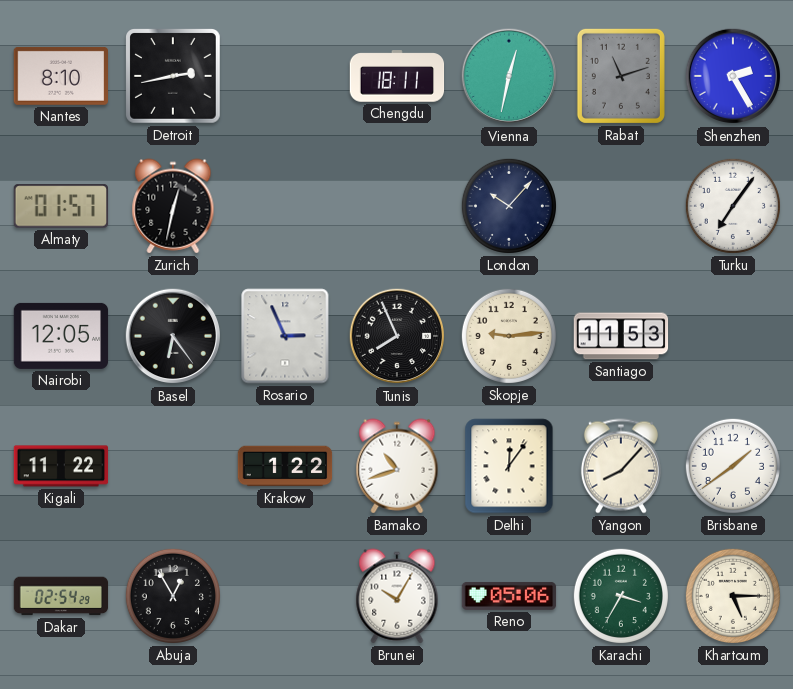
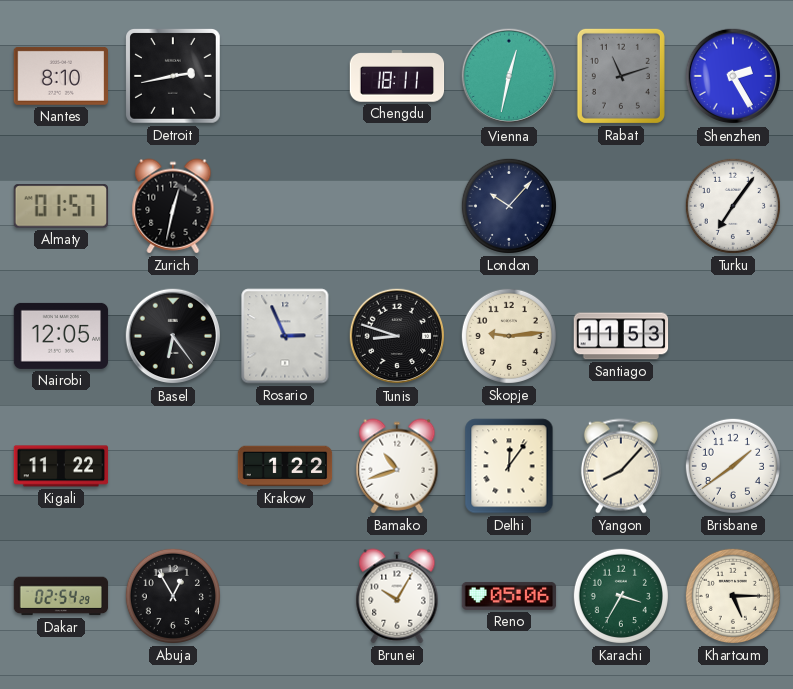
Tunis: 7:56 -> 8:48 (397, 336)
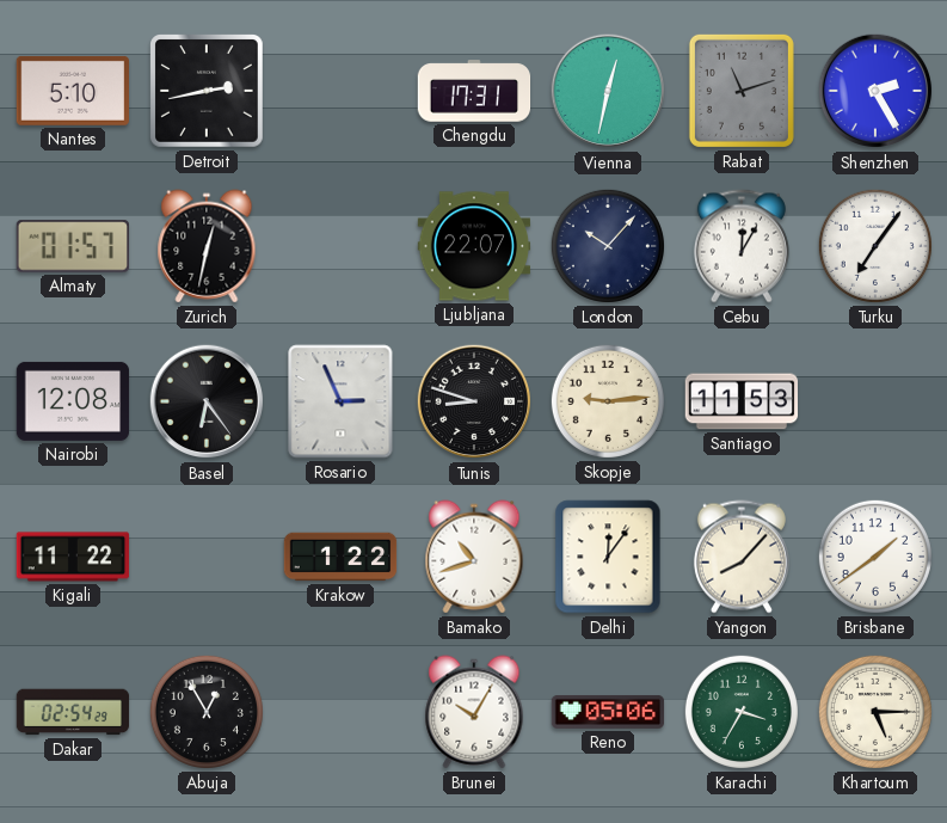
Nantes: 8:10 -> 5:10 (72, 91)
Chengdu: 18:11 -> 17:31 (474, 91)
Ljubljana: none -> 22:07 (474, 246)
Cebu: none -> 12:05 (742, 246)
Nairobi: 12:05 -> 12:08 (73, 401)
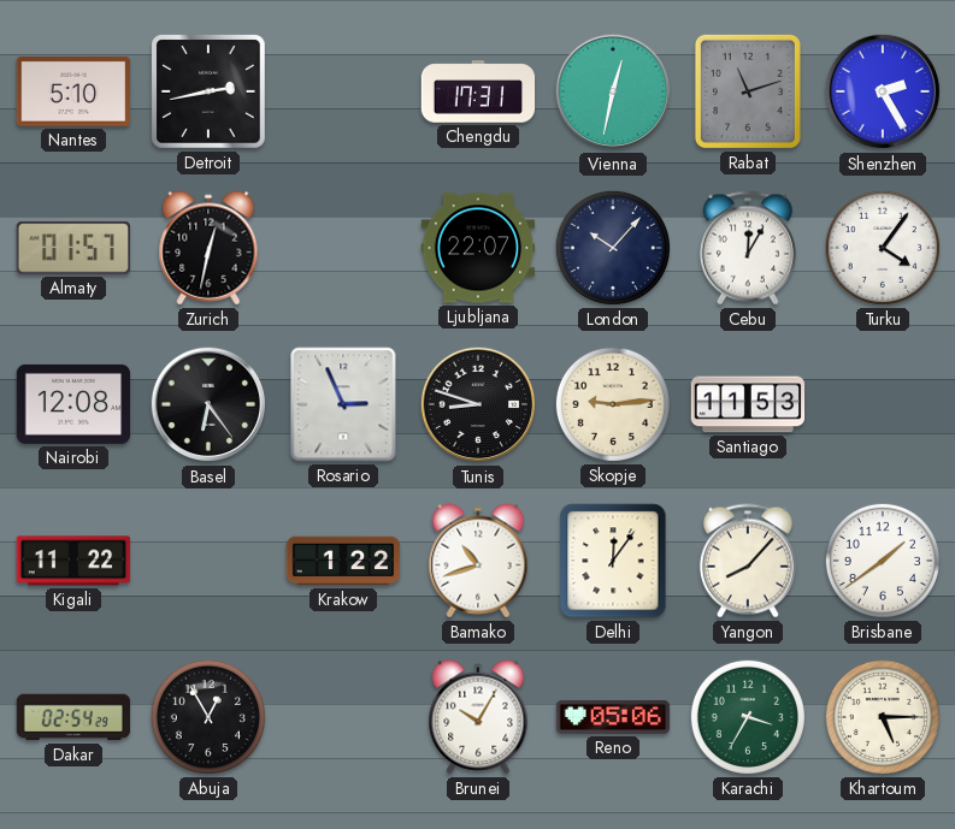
Turku: 7:06 -> 4:06 (883, 248)
